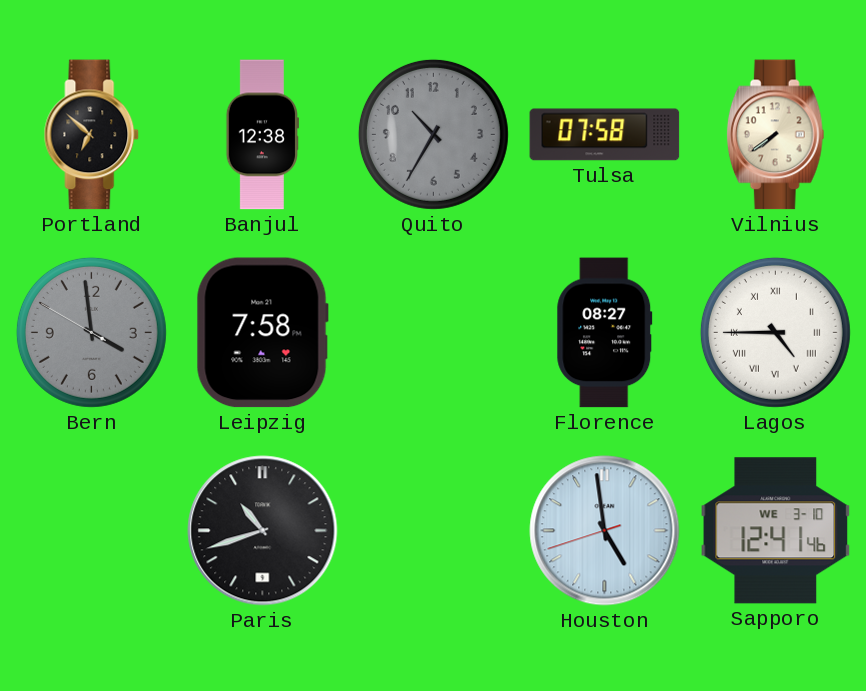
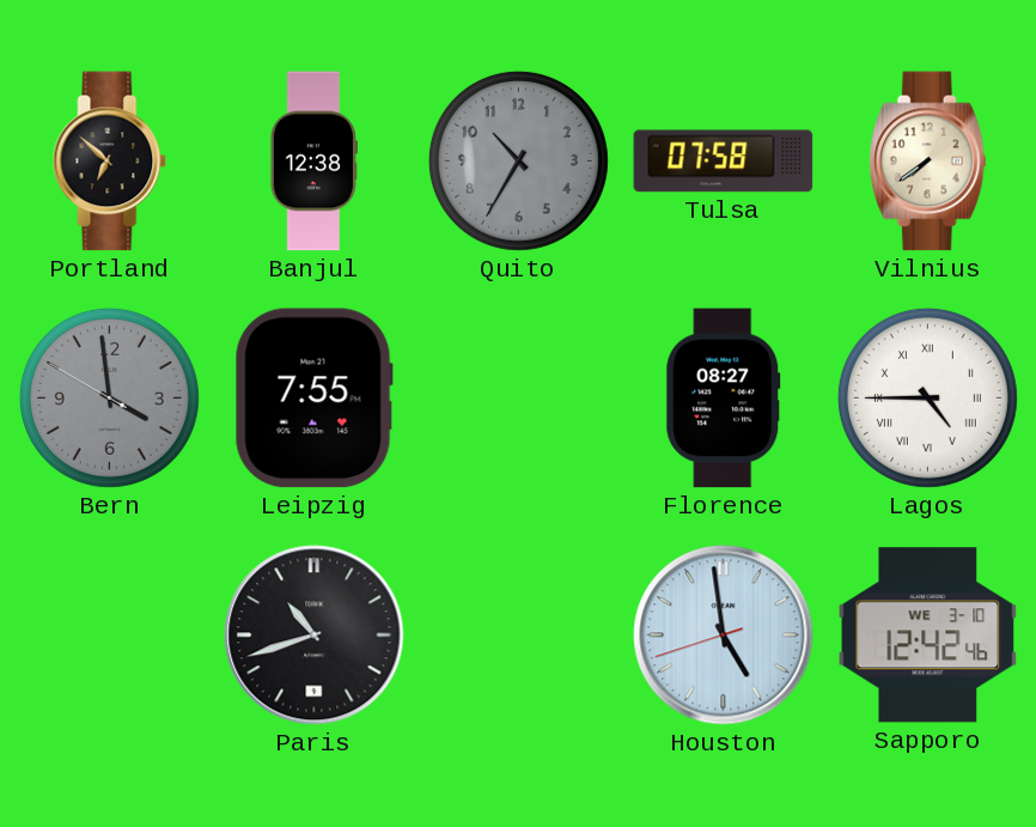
Leipzig: 7:58 -> 7:55 (313, 399)
Sapporo: 12:41 -> 12:42 (928, 636)
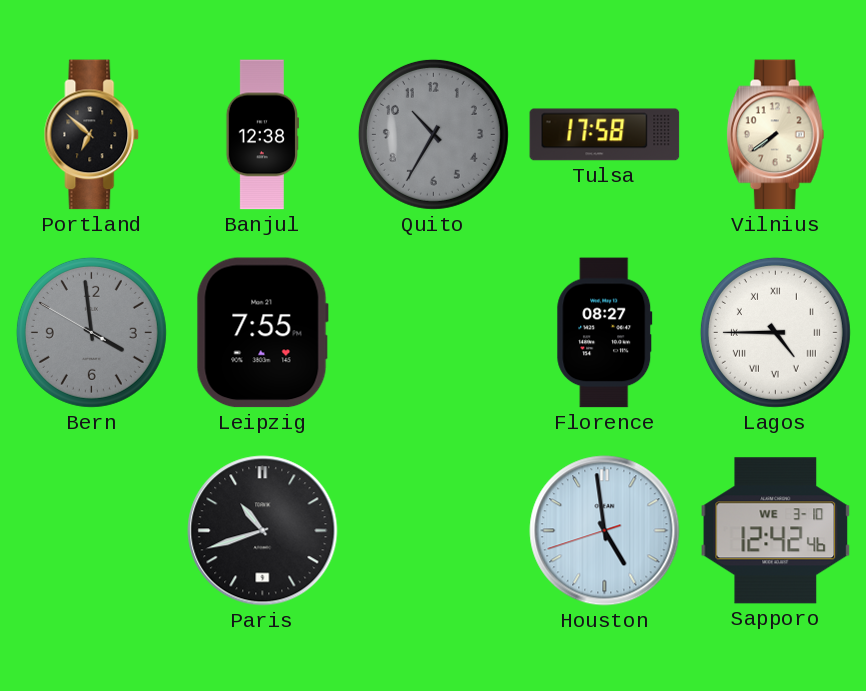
Tulsa: 07:58 -> 17:58 (605, 135)
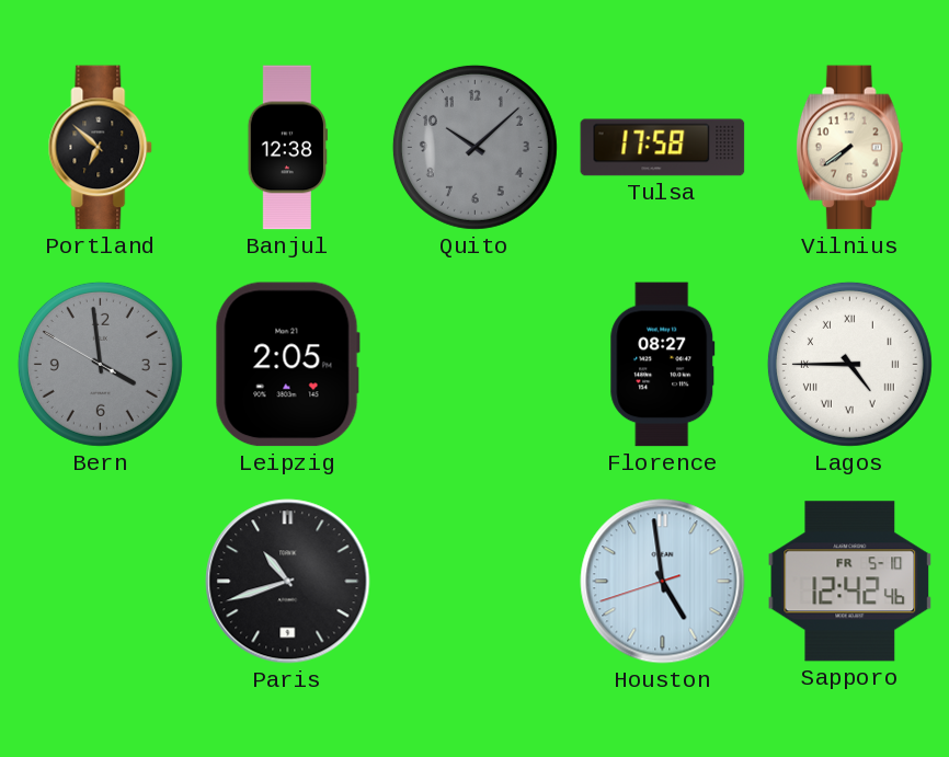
Quito: 10:35 -> 10:08 (474, 147)
Leipzig: 7:55 -> 2:05 (287, 365)
Sapporo date: WE 3-10 -> FR 5-10 (850, 582)
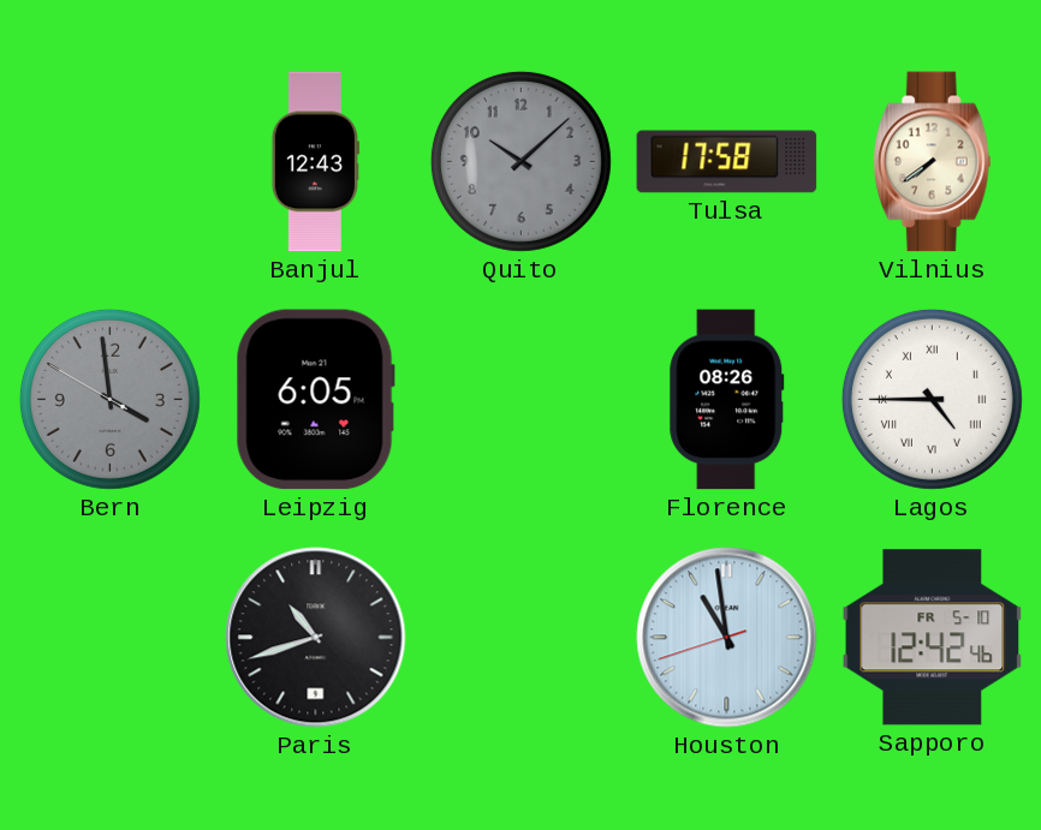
Portland: 6:52 -> none (101, 148)
Banjul: 12:38 -> 12:43 (315, 162)
Leipzig: 2:05 -> 6:05 (315, 400)
Florence: 08:27 -> 08:26 (727, 400)
Houston: 4:58 -> 10:58 (727, 638)
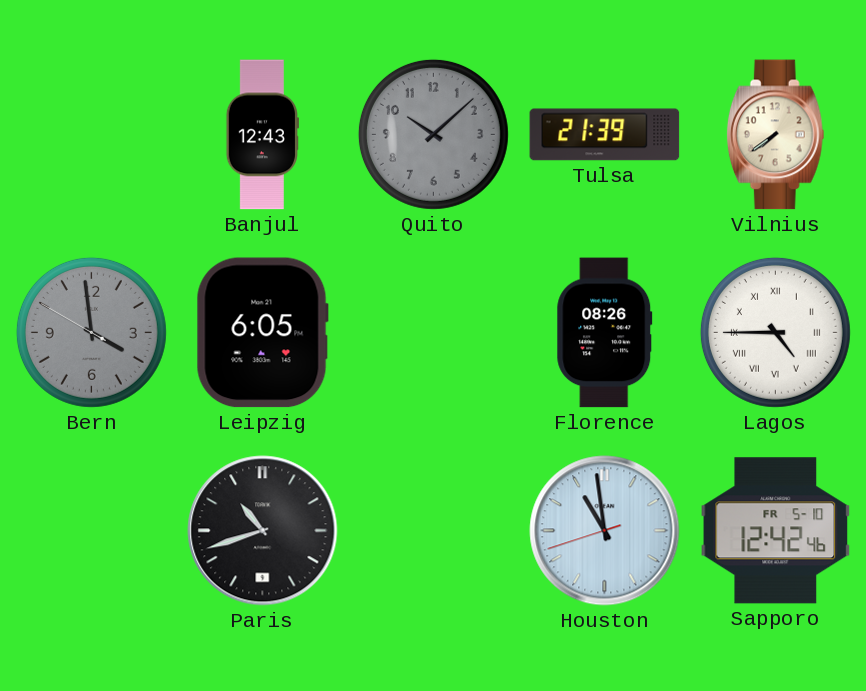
Tulsa: 17:58 -> 21:39 (605, 135)
